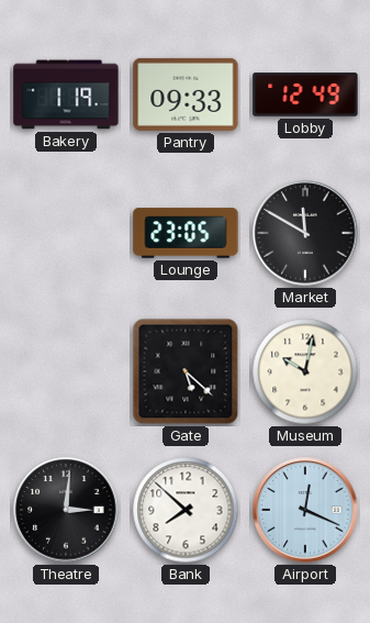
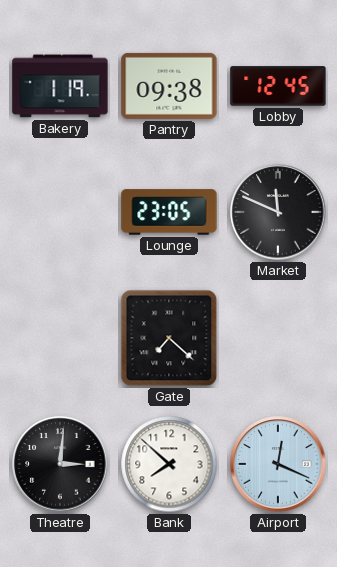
Pantry: 09:33 -> 09:38 (169, 86)
Lobby: 12:49 -> 12:45 (278, 86)
Market: 11:50 -> 11:49 (278, 212)
Gate: 5:22 -> 7:22 (169, 338)
Museum: 10:02 -> none (305, 371)
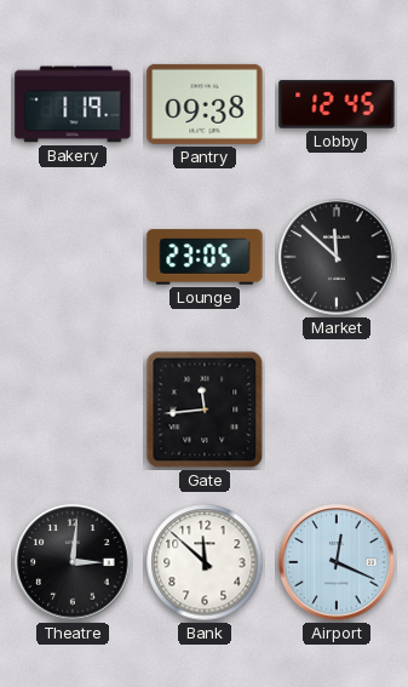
Market: 11:49 -> 11:52 (337, 257)
Gate: 7:22 -> 11:44 (205, 410)
Bank: 7:52 -> 11:52 (205, 562)
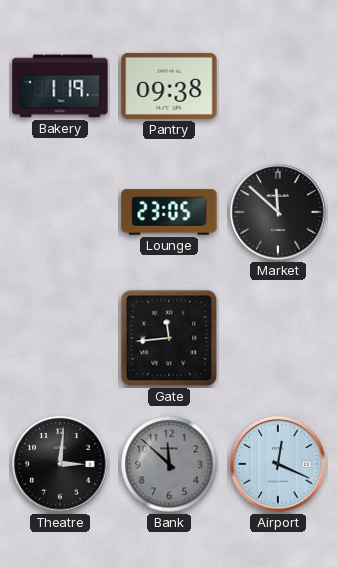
Lobby: 12:45 -> none (337, 104)
Bank dial: white -> grey (169, 464)
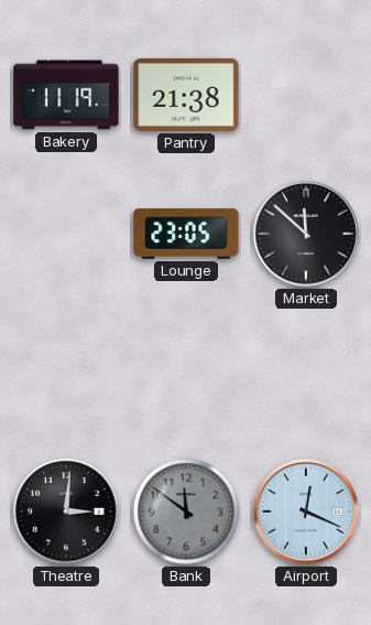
Bakery: 1:19 -> 11:19 (66, 95)
Pantry: 09:38 -> 21:38 (186, 95)
Gate: 11:44 -> none (169, 338)
Bank: 11:52 -> 11:51 (186, 511)
